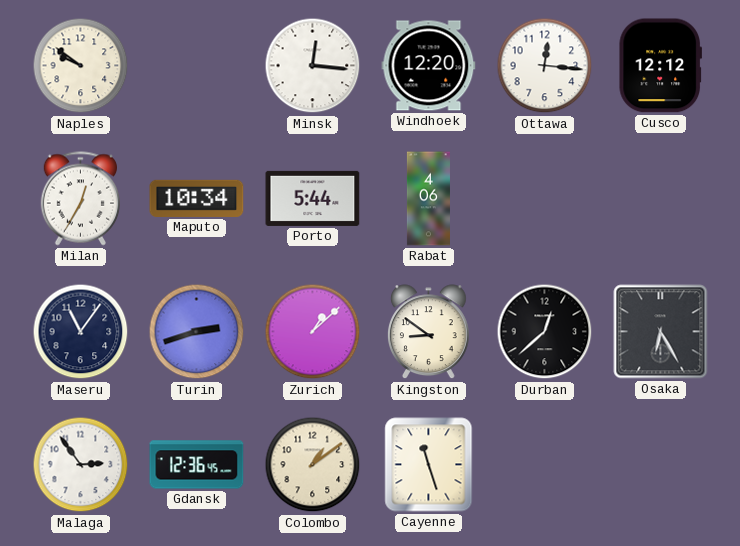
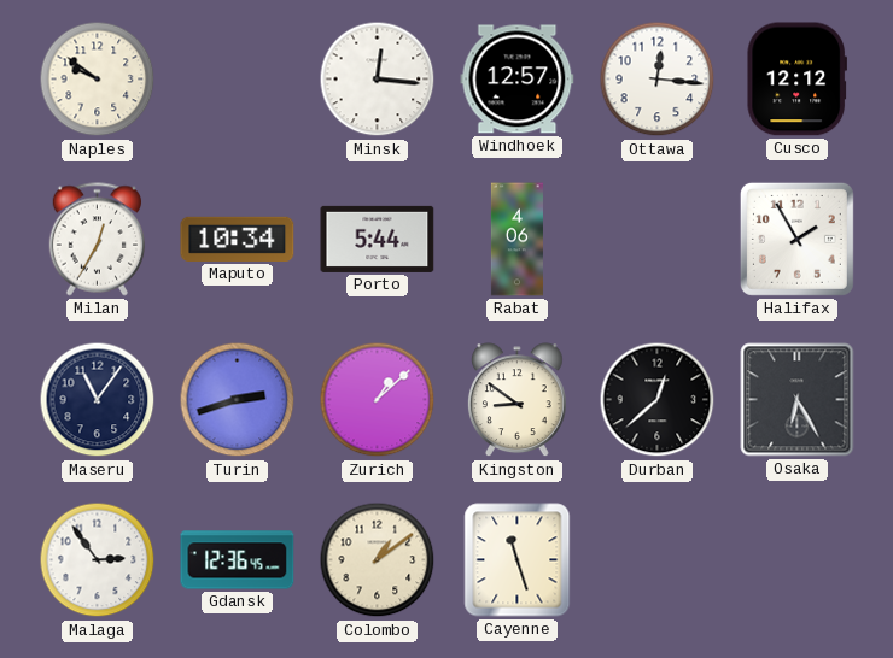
Windhoek: 12:20 -> 12:57 (518, 80)
Halifax: none -> 1:55 (796, 239)
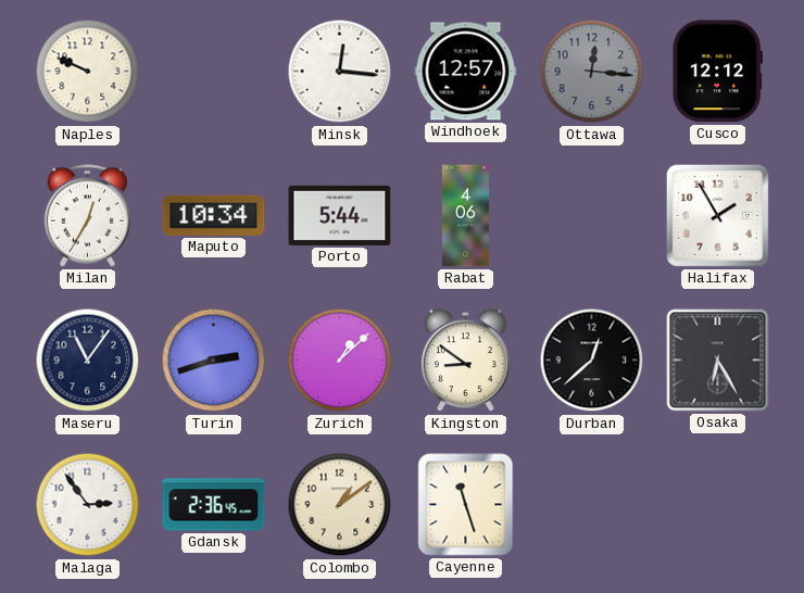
Naples: 9:51 -> 9:49 (88, 72)
Ottawa dial: white -> grey (592, 72)
Gdansk: 12:36 -> 2:36 (214, 505)
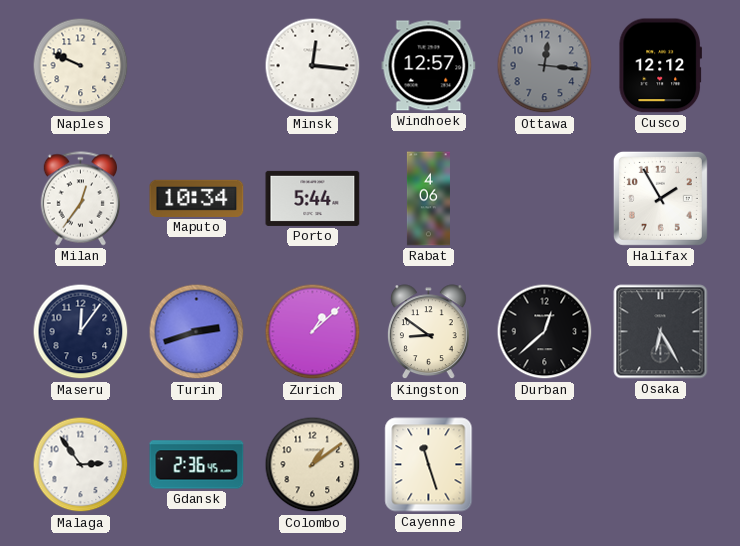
Milan: 12:35 -> 12:36 (80, 199)
Maseru: 11:06 -> 12:06 (81, 332)
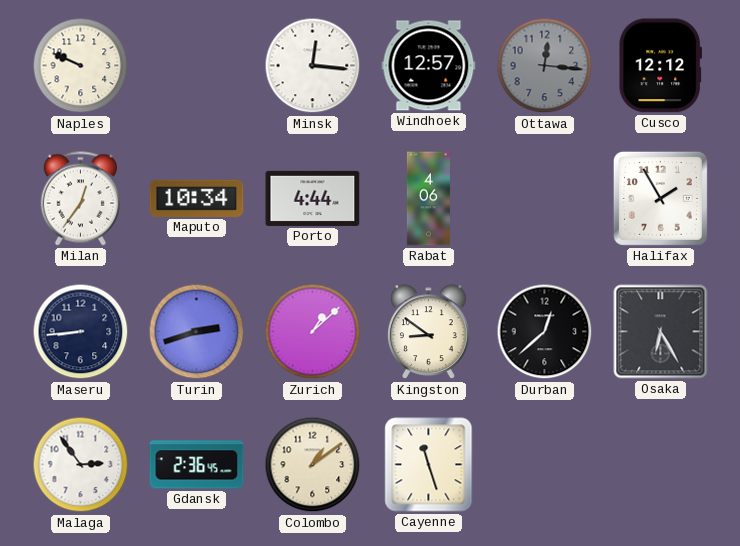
Porto: 5:44 -> 4:44 (313, 198)
Maseru: 12:06 -> 8:44 (81, 332)
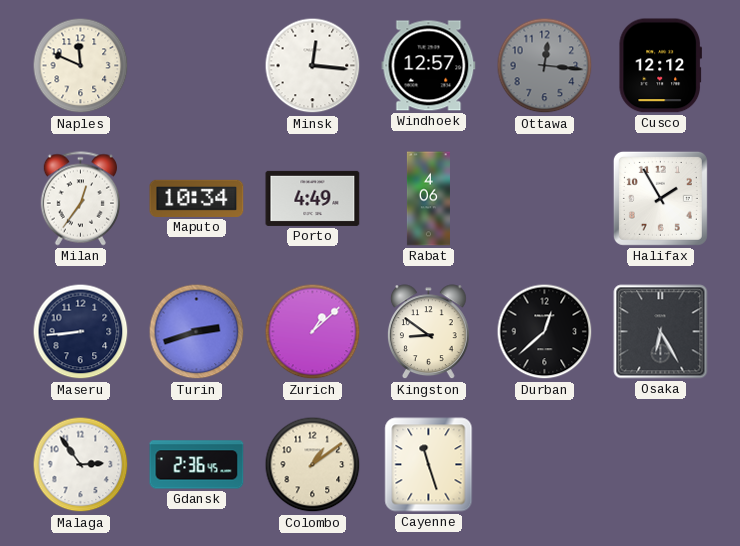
Naples: 9:49 -> 11:49 (81, 66)
Porto: 4:44 -> 4:49 (313, 198)
